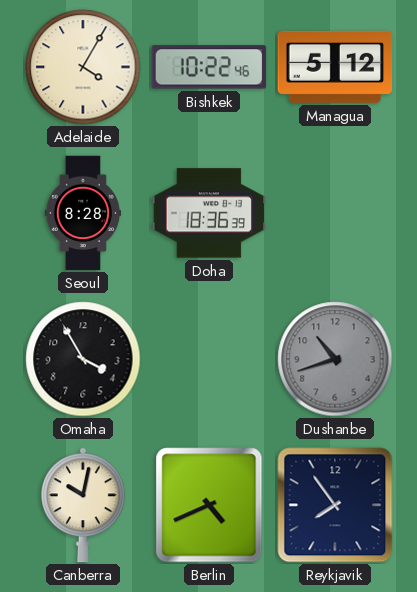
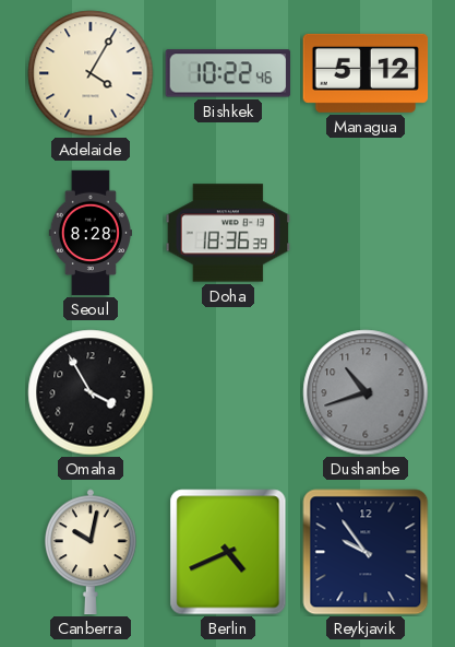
Reykjavik: 7:54 -> 9:54 (366, 552)
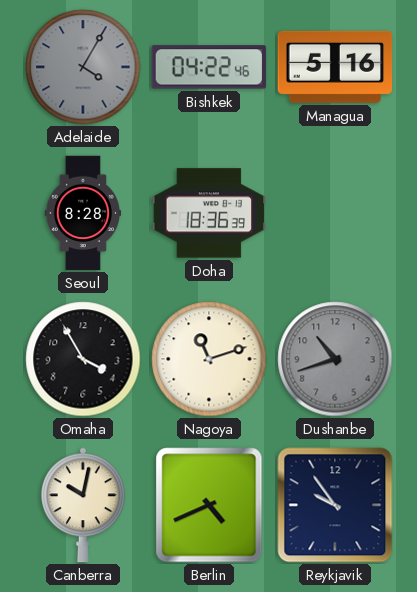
Adelaide dial: cream -> grey (83, 67)
Bishkek: 10:22 -> 04:22 (209, 67)
Managua: 5:12 -> 5:16 (335, 67)
Nagoya: none -> 11:12 (209, 359)
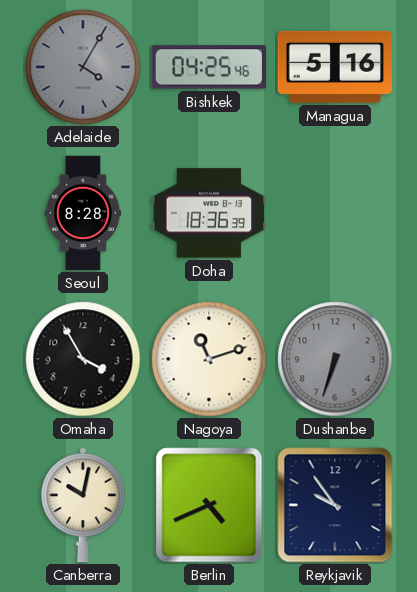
Bishkek: 04:22 -> 04:25 (209, 67)
Dushanbe: 10:42 -> 6:33 (335, 359)
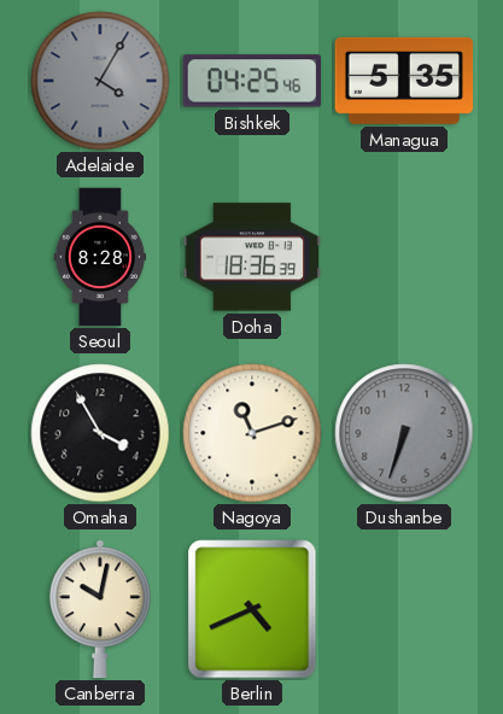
Managua: 5:16 -> 5:35 (404, 81)
Reykjavik: 9:54 -> none (335, 505)
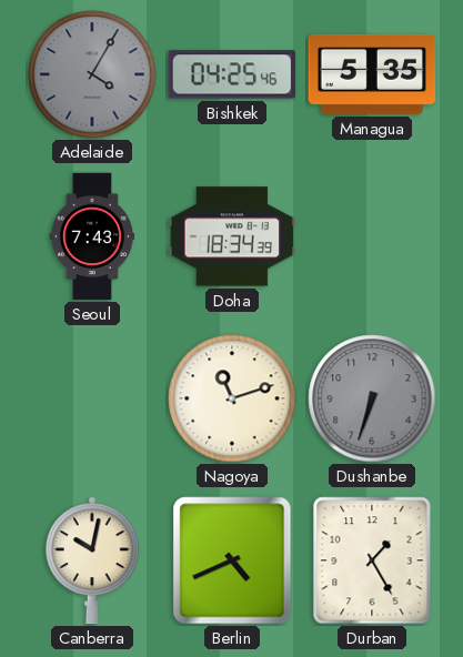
Seoul: 8:28 -> 7:43 (92, 236)
Doha: 18:36 -> 18:34 (232, 236)
Omaha: 3:55 -> none (100, 433)
Durban: none -> 1:25 (372, 560)
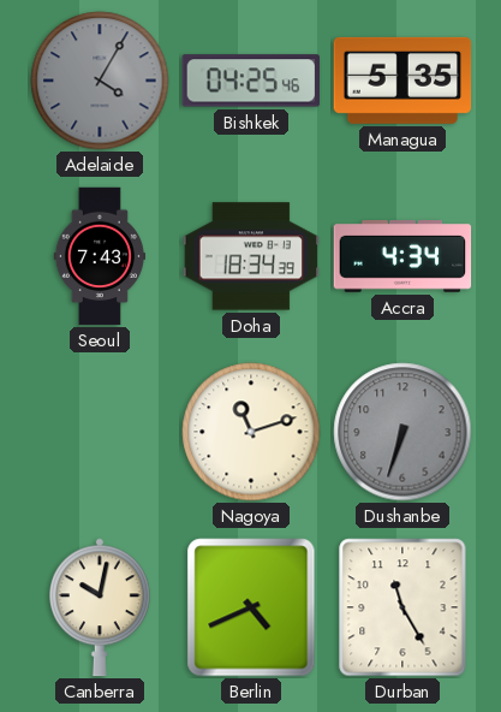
Accra: none -> 4:34 (402, 257)
Durban: 1:25 -> 11:25 (402, 607)
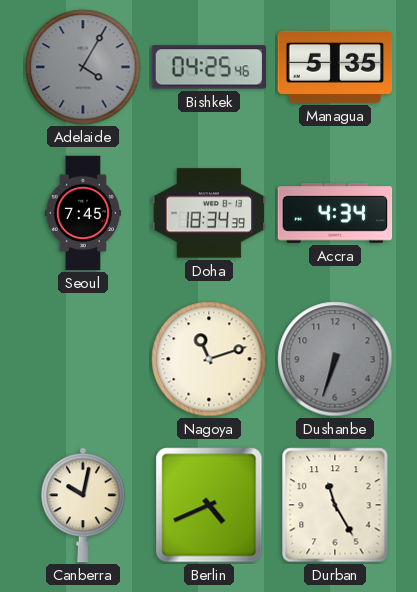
Seoul: 7:43 -> 7:45 (83, 213)
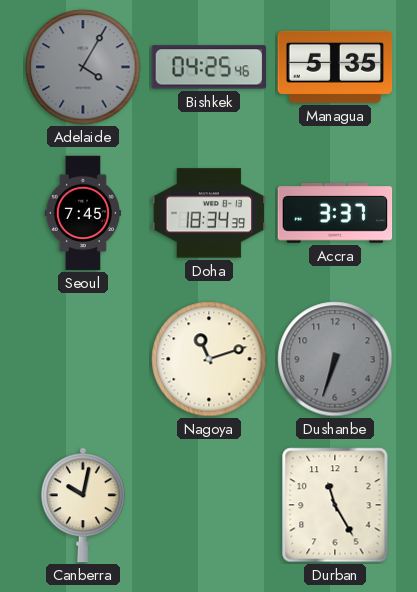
Accra: 4:34 -> 3:37 (335, 214)
Berlin: 4:41 -> none (209, 505)
